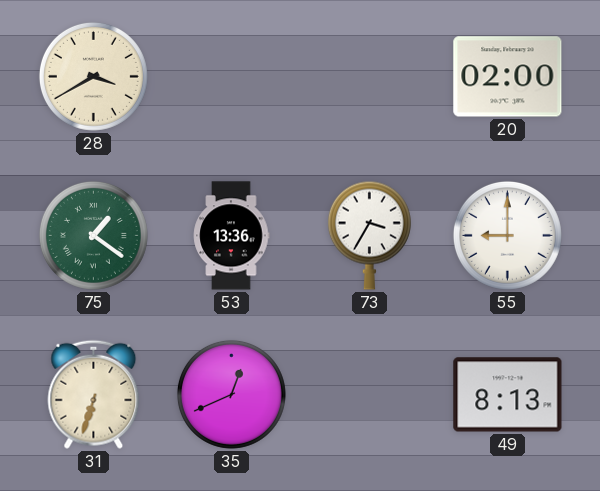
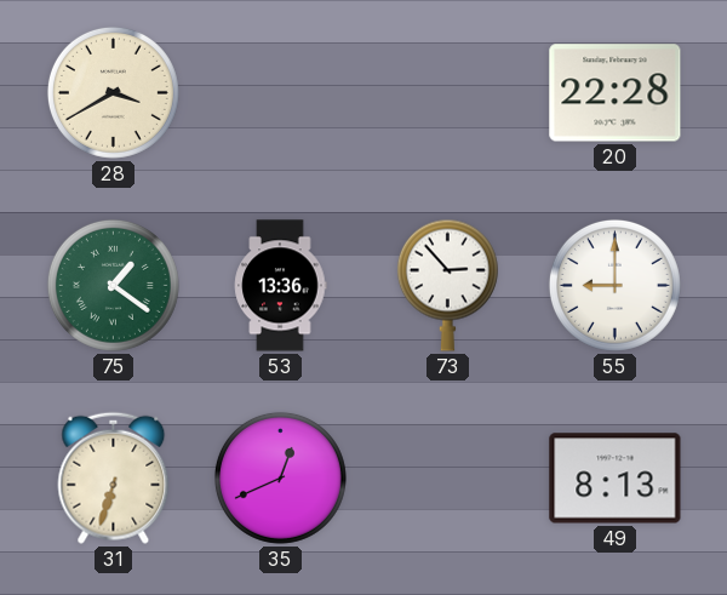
20: 02:00 -> 22:28 (616, 93)
73: 3:35 -> 2:53 (447, 285)
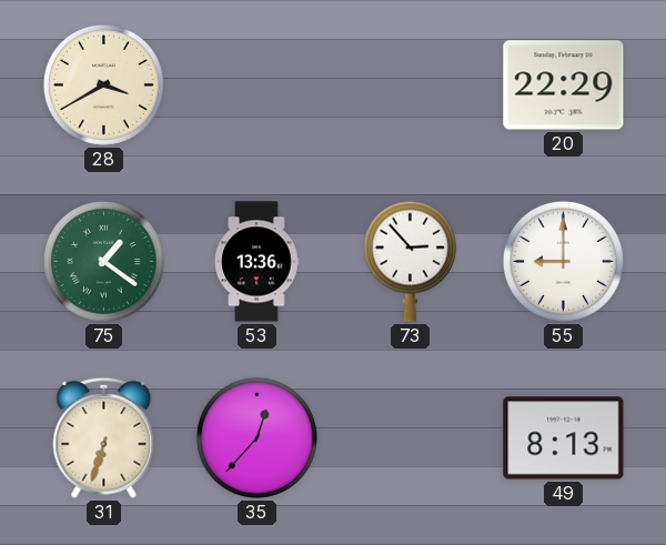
20: 22:28 -> 22:29 (564, 85)
35: 12:41 -> 12:37 (256, 437)
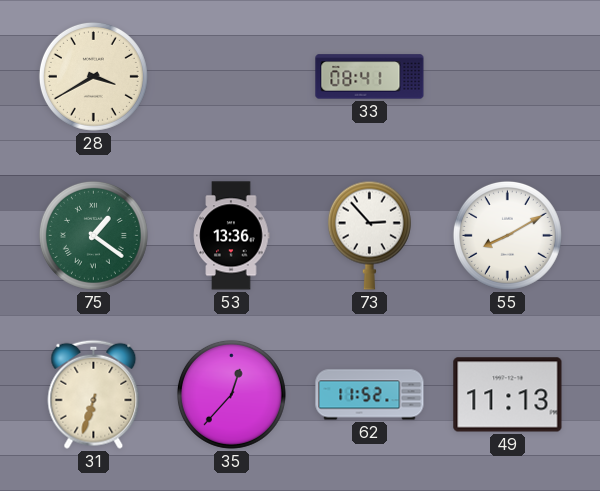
33: none -> 08:41 (370, 77)
20: 22:29 -> none (564, 85)
55: 9:00 -> 8:10 (507, 235)
62: none -> 11:52 (370, 395)
49: 8:13 -> 11:13 (508, 395)
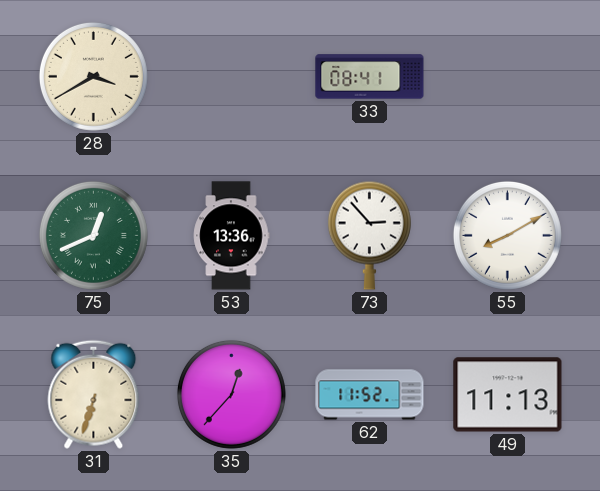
75: 1:21 -> 12:41 (93, 235)
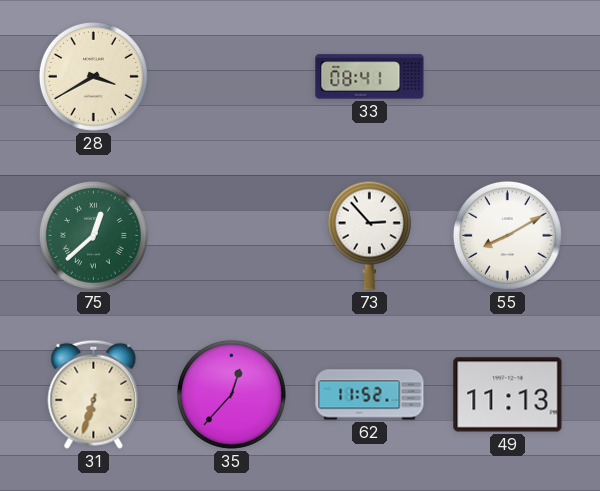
75: 12:41 -> 12:38 (93, 235)
53: 13:36 -> none (232, 236)
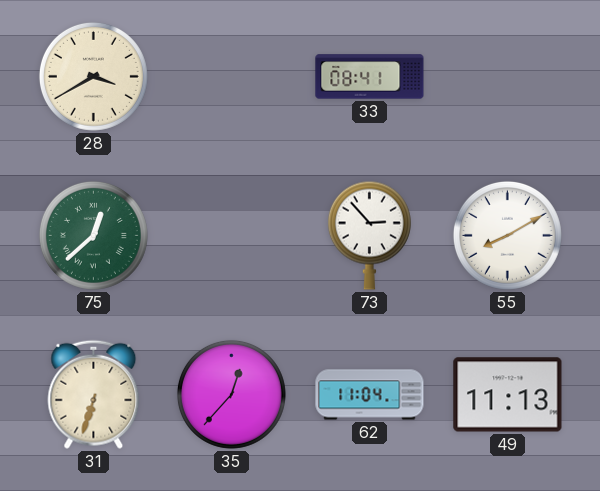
62: 11:52 -> 11:04 (370, 395)
